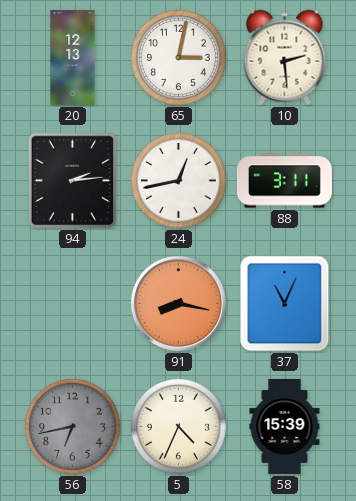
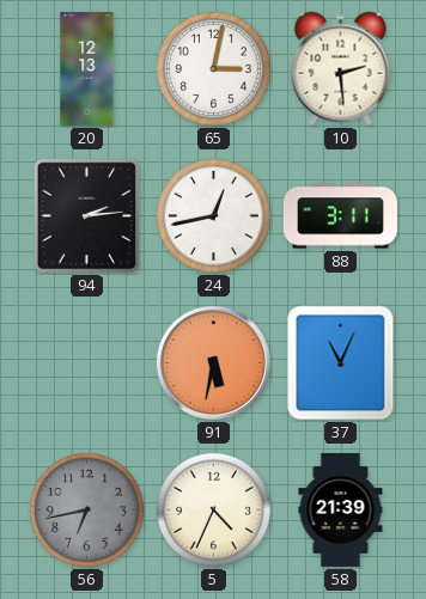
91: 8:17 -> 5:32 (213, 362)
58: 15:39 -> 21:39 (341, 509)
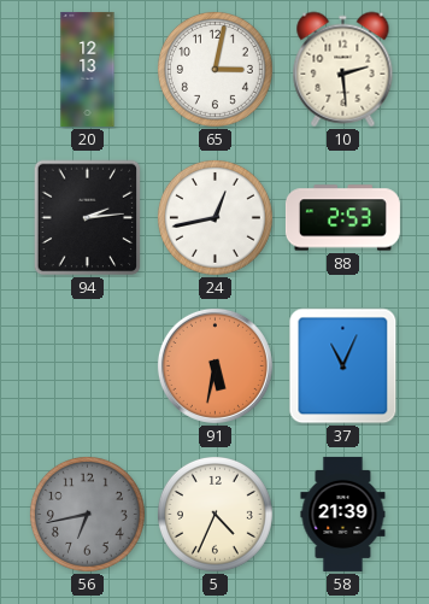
88: 3:11 -> 2:53 (342, 218)
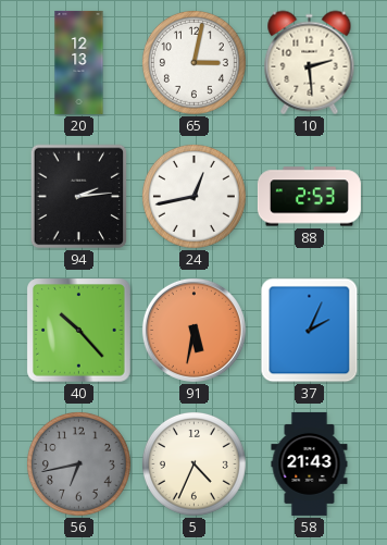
40: none -> 10:23 (79, 331)
37: 11:04 -> 2:04 (310, 331)
58: 21:39 -> 21:43 (310, 463)
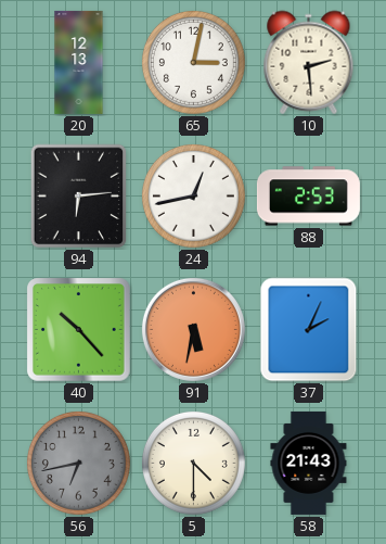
94: 2:14 -> 6:14 (79, 197)
5: 4:34 -> 4:30 (193, 463)
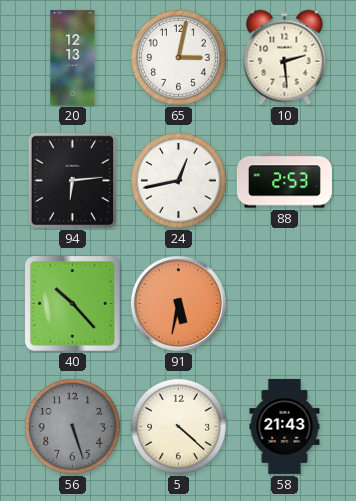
37: 2:04 -> none (309, 330)
56: 6:43 -> 5:27 (72, 426)
5: 4:30 -> 4:22 (178, 426)
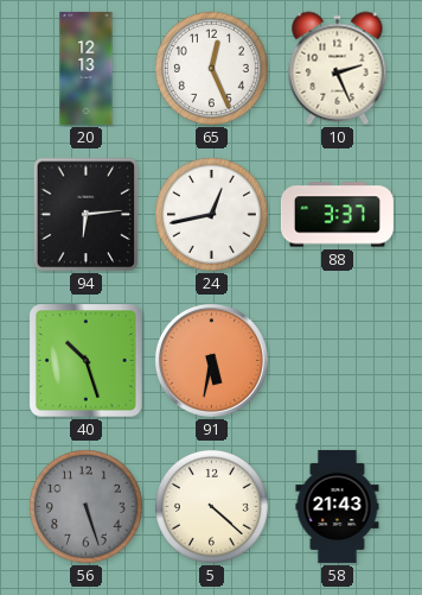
65: 3:02 -> 12:26 (211, 68)
10: 2:29 -> 2:26 (338, 69)
88: 2:53 -> 3:37 (337, 215)
40: 10:23 -> 10:27 (87, 361)
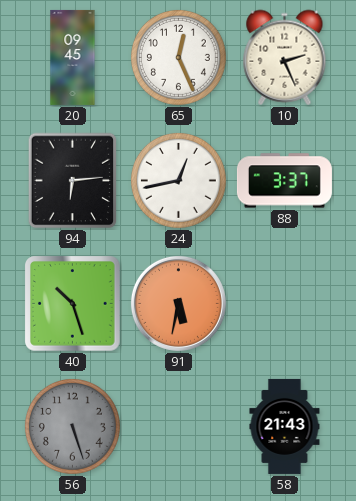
20: 12:13 -> 09:45 (73, 57)
5: 4:22 -> none (211, 506)
